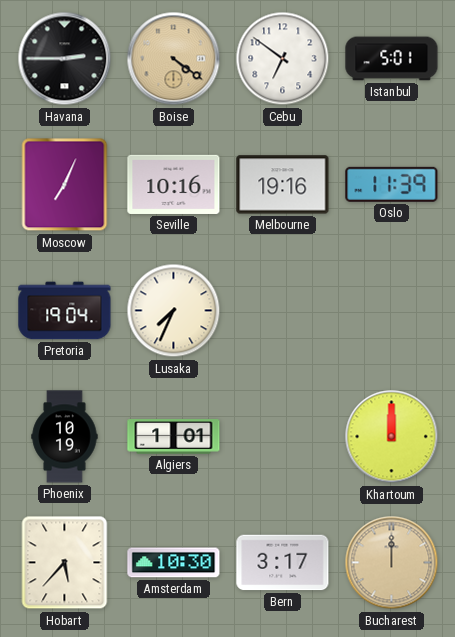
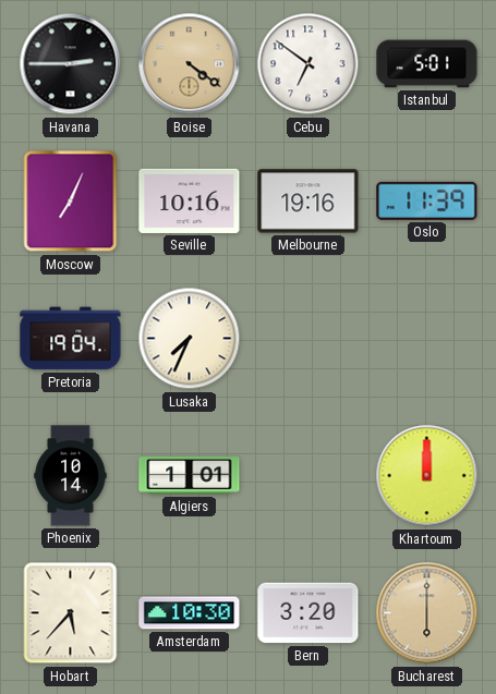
Phoenix: 10:19 -> 10:14 (71, 476)
Bern: 3:17 -> 3:20 (309, 613)
Bucharest: 12:00 -> 6:00 (427, 613)
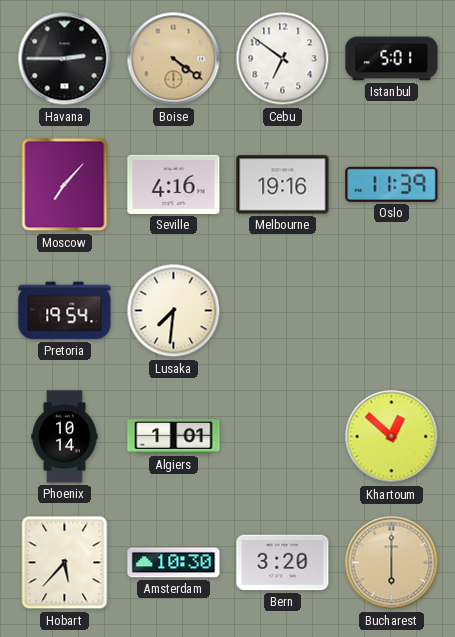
Moscow: 7:04 -> 7:07 (65, 185)
Seville: 10:16 -> 4:16 (174, 184)
Pretoria: 19:04 -> 19:54 (65, 311)
Lusaka: 7:34 -> 7:31 (174, 311)
Khartoum: 12:00 -> 12:52 (392, 437)
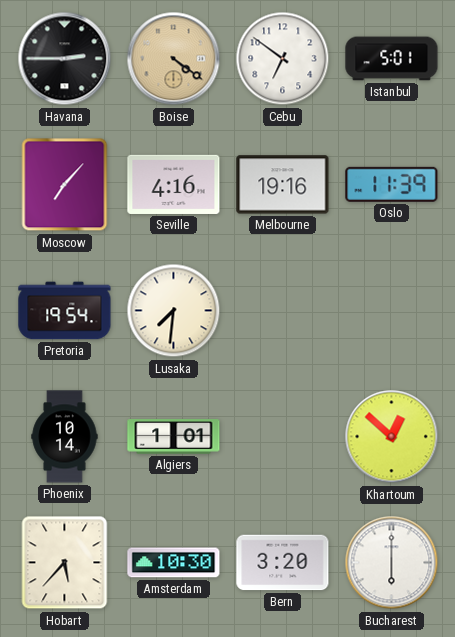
Bucharest dial: champagne -> white (392, 563)
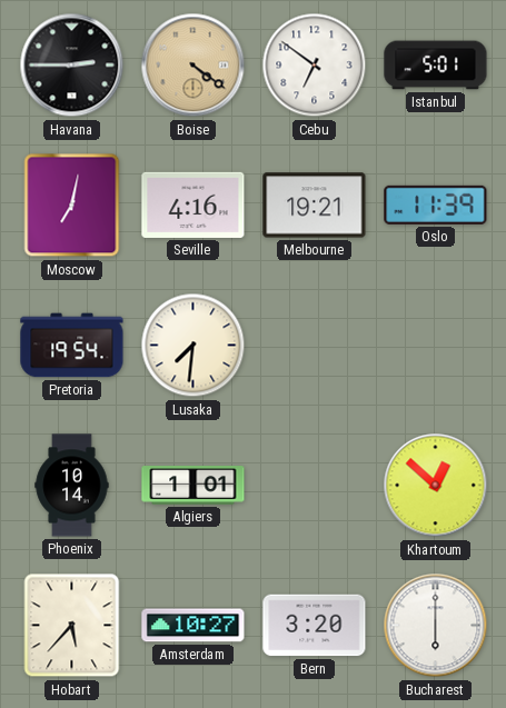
Moscow: 7:07 -> 7:02 (72, 206)
Melbourne: 19:16 -> 19:21 (315, 206)
Amsterdam: 10:30 -> 10:27 (194, 626)
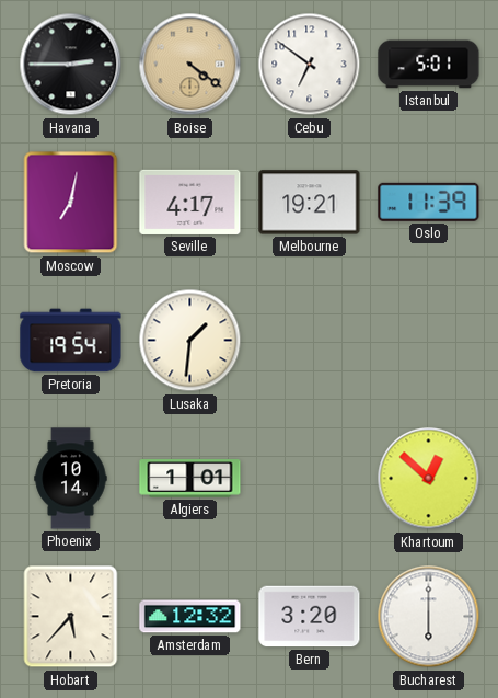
Seville: 4:16 -> 4:17 (190, 202)
Lusaka: 7:31 -> 1:31 (190, 341)
Amsterdam: 10:27 -> 12:32 (190, 617)
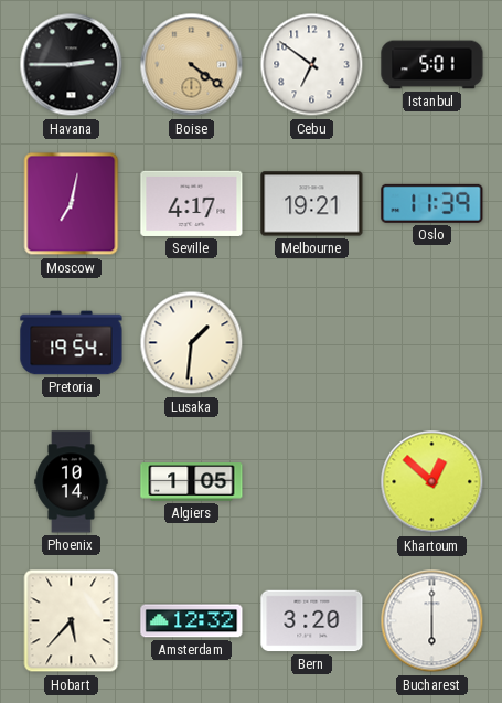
Algiers: 1:01 -> 1:05 (192, 482)
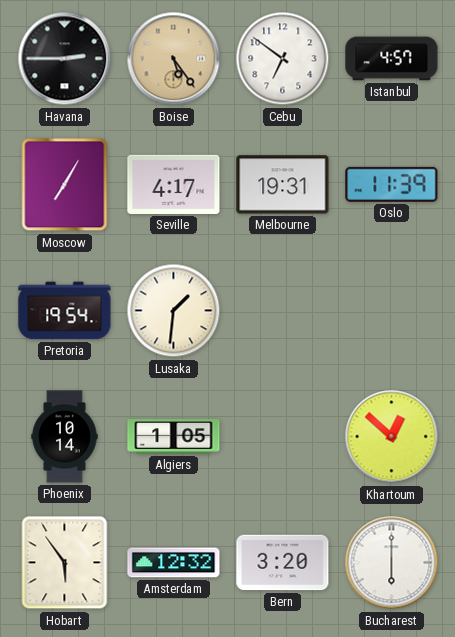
Boise: 4:21 -> 5:24 (174, 59)
Istanbul: 5:01 -> 4:57 (392, 59)
Moscow: 7:02 -> 7:05 (65, 185)
Melbourne: 19:21 -> 19:31 (283, 185)
Hobart: 5:37 -> 5:54 (65, 563)
